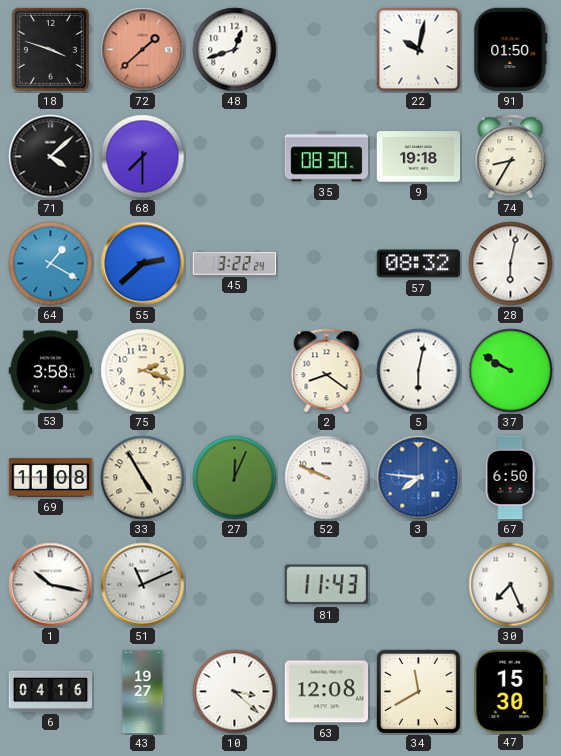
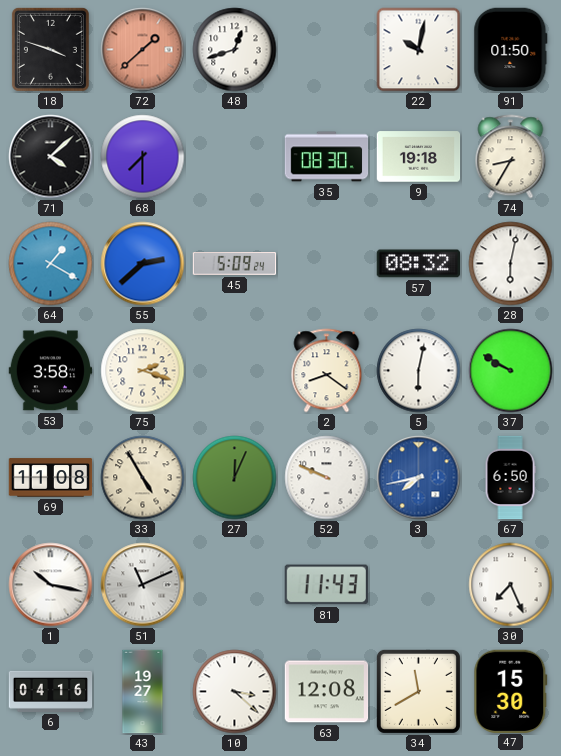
45: 3:22 -> 5:09 (235, 264)
3: 7:46 -> 7:43 (419, 478)
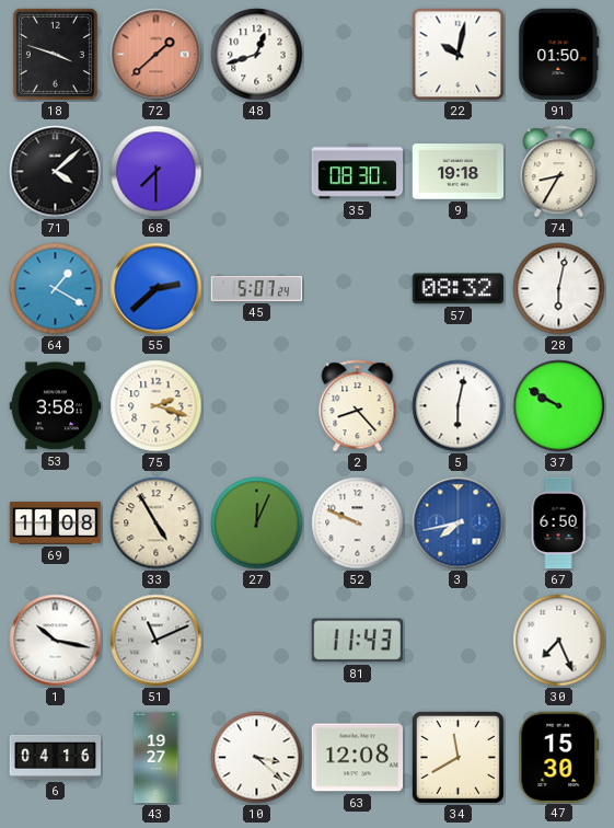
45: 5:09 -> 5:07 (257, 289)
2: 8:21 -> 8:23 (358, 406)
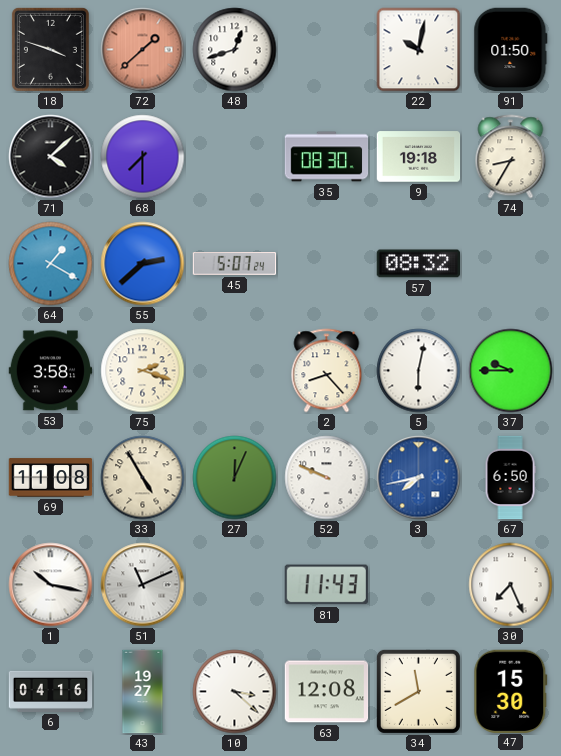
28: 6:02 -> none (559, 289)
37: 9:50 -> 9:45 (511, 371)
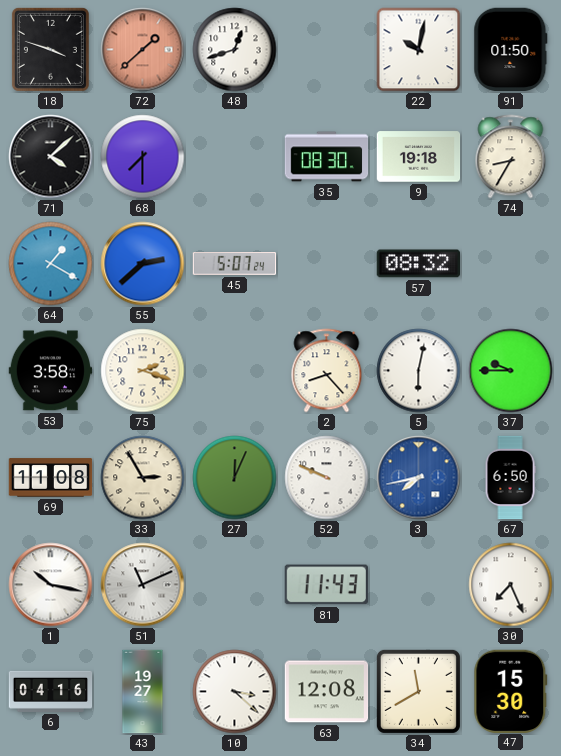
33: 4:55 -> 2:55 (143, 478)
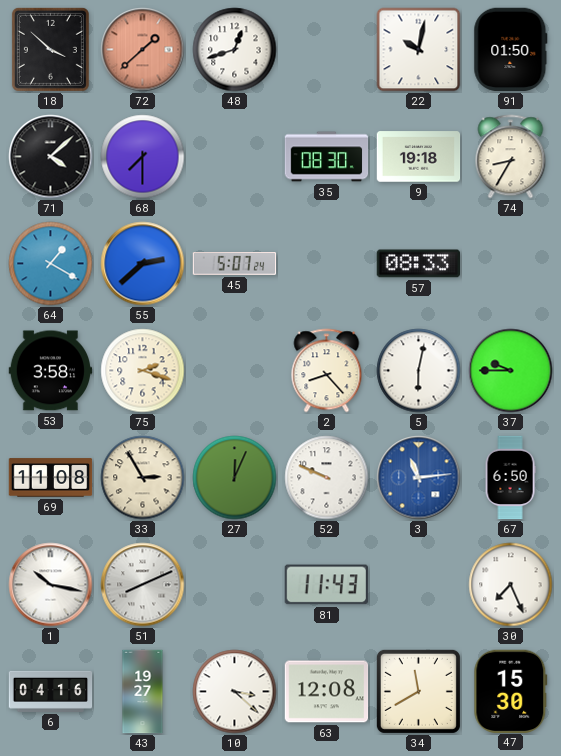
18: 3:48 -> 3:52 (50, 49)
57: 08:32 -> 08:33 (418, 264)
3: 7:43 -> 11:14 (419, 478)
51: 11:11 -> 8:11 (143, 585)
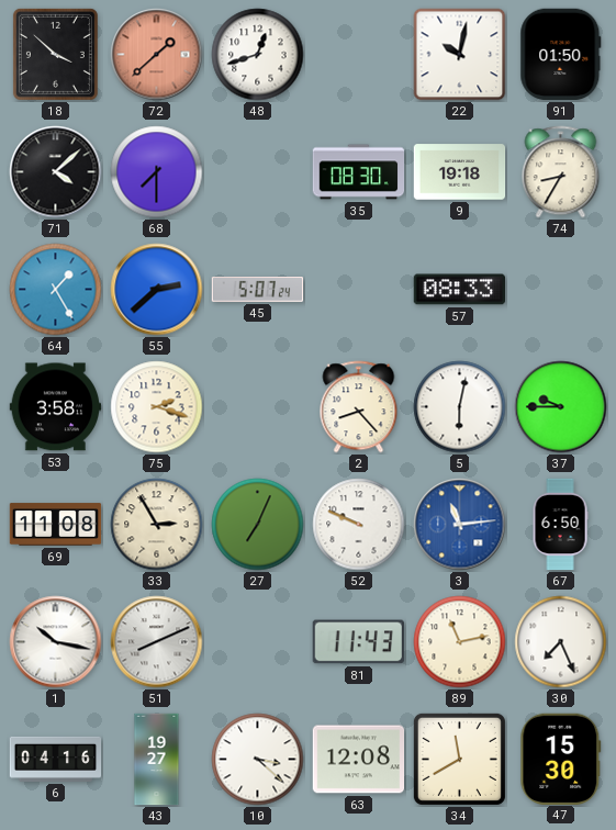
64: 1:20 -> 1:25 (56, 290)
27: 12:04 -> 7:04 (258, 525)
89: none -> 11:13 (460, 642)
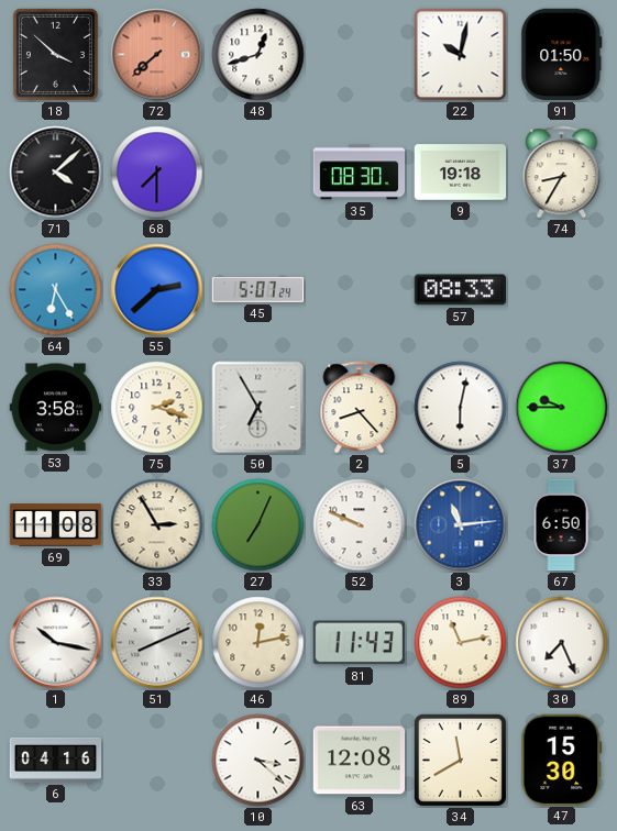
72: 1:38 -> 7:38 (157, 55)
64: 1:25 -> 6:25 (56, 290)
50: none -> 6:55 (258, 408)
46: none -> 12:13 (258, 643)
43: 19:27 -> none (157, 760)
